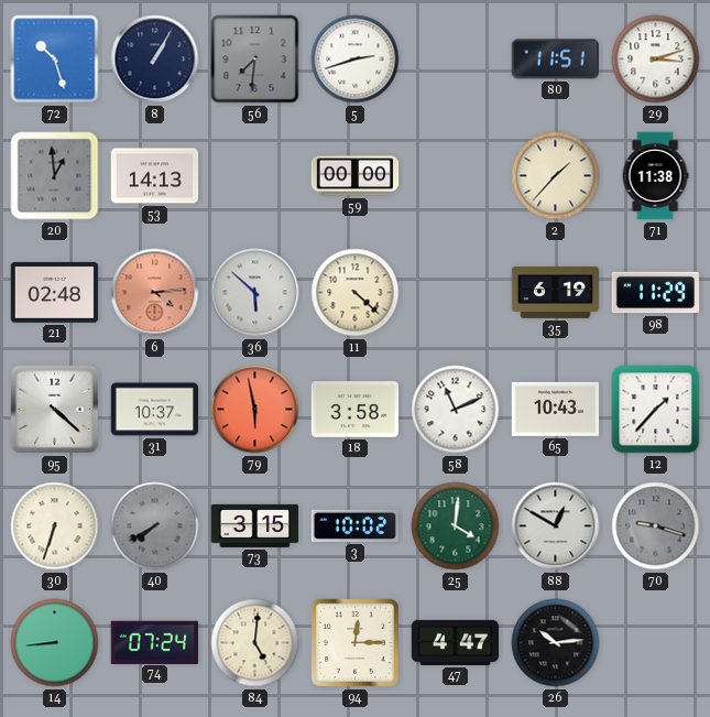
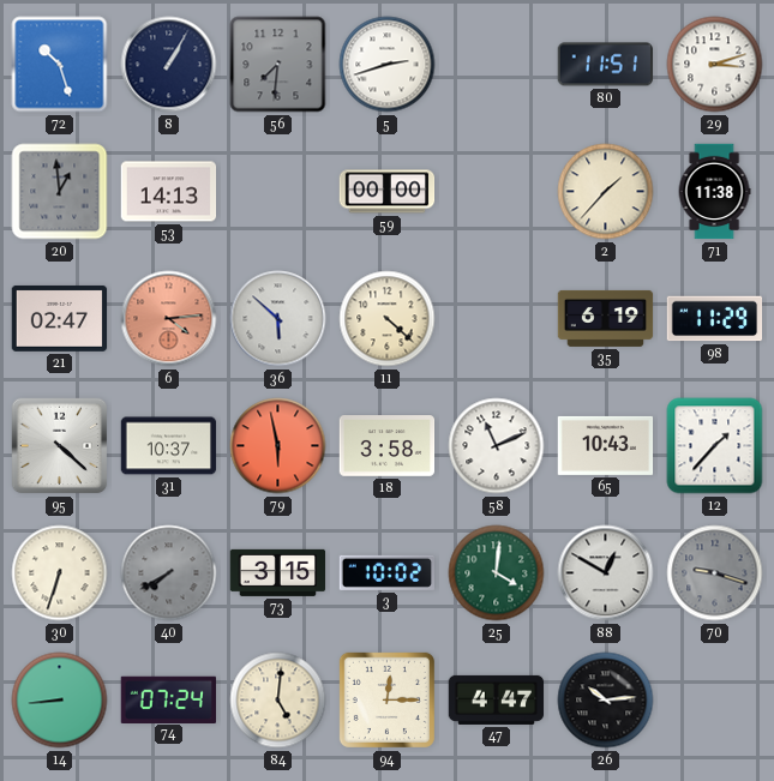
21: 02:48 -> 02:47 (60, 318)
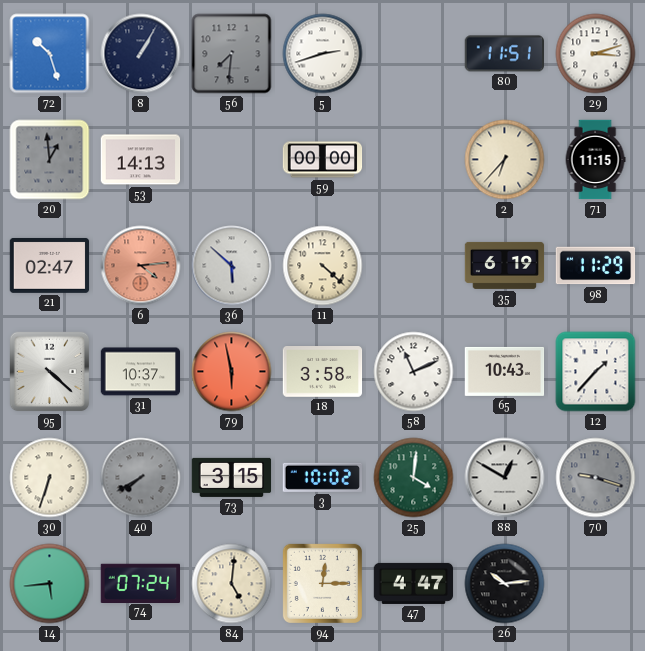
2: 1:37 -> 6:37 (505, 160)
71: 11:38 -> 11:15 (595, 160)
14: 8:44 -> 5:44 (50, 584)
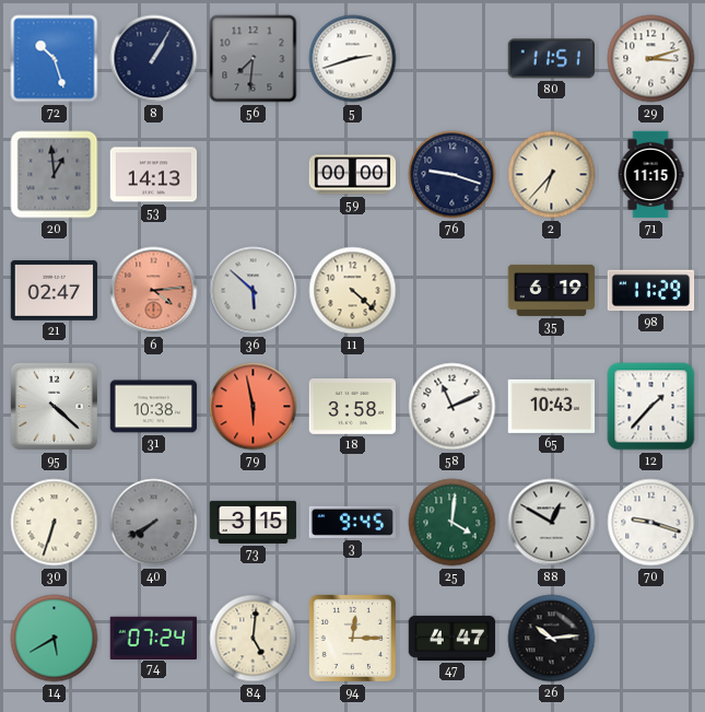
76: none -> 9:18 (453, 175)
31: 10:37 -> 10:38 (154, 407)
3: 10:02 -> 9:45 (352, 522)
70 dial: grey -> white (651, 523)
14: 5:44 -> 5:40 (55, 639)
